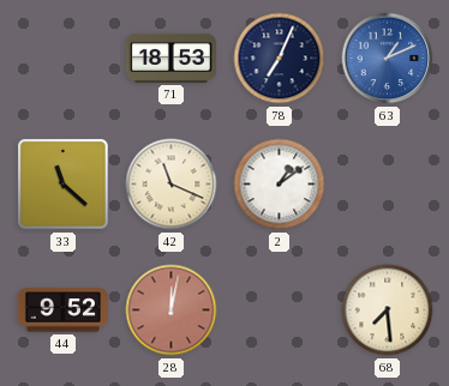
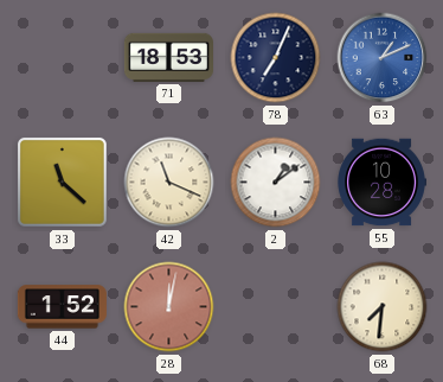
55: none -> 10:28 (381, 183)
44: 9:52 -> 1:52 (62, 307)
68: 7:29 -> 7:31 (383, 307)
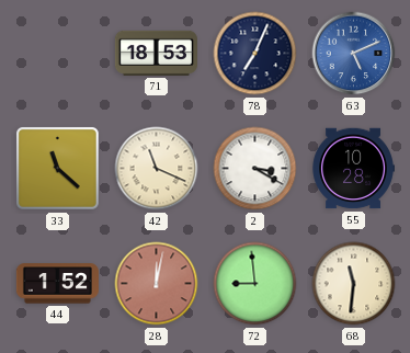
63: 1:11 -> 5:11 (354, 54)
2: 1:09 -> 3:20 (255, 169)
72: none -> 8:59 (255, 284)
68: 7:31 -> 11:31 (354, 284)
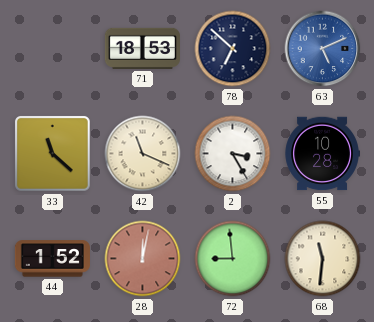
78: 7:04 -> 6:52 (233, 49)
2: 3:20 -> 3:25 (233, 154)
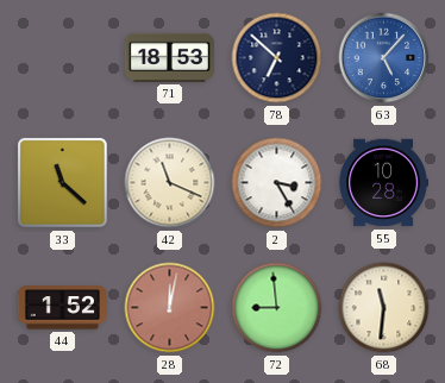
63: 5:11 -> 5:07 (384, 58)
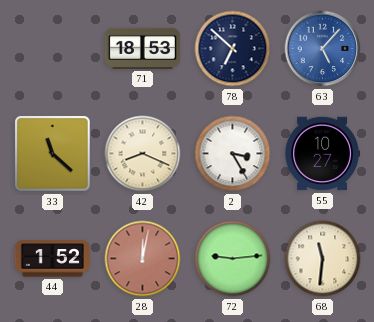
42: 11:19 -> 8:19 (143, 154)
55: 10:28 -> 10:27 (322, 154)
72: 8:59 -> 9:14 (233, 259)
